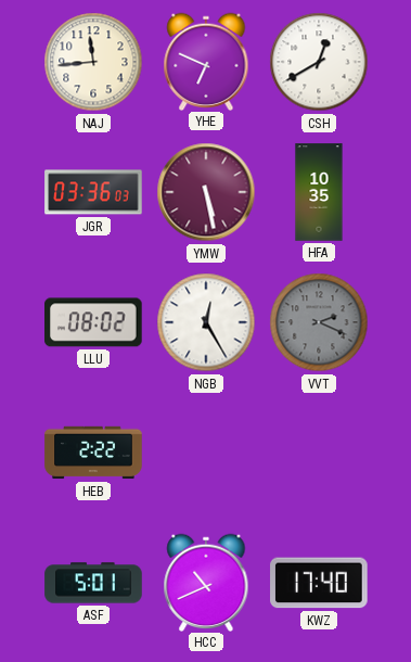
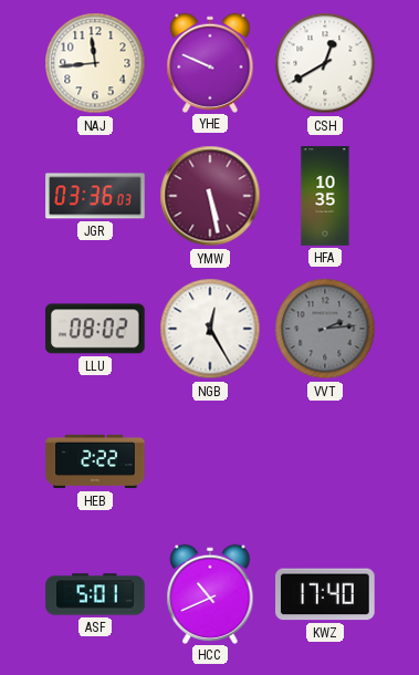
YHE: 6:49 -> 9:49 (210, 62)
VVT: 2:19 -> 2:14 (325, 329)
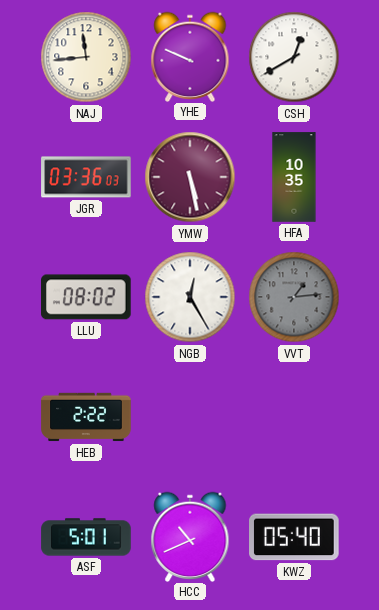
VVT: 2:14 -> 1:14 (294, 297)
KWZ: 17:40 -> 05:40 (294, 537)
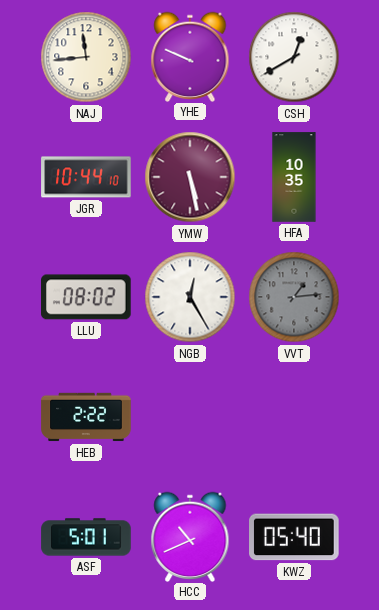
JGR: 03:36 -> 10:44 (86, 177)
